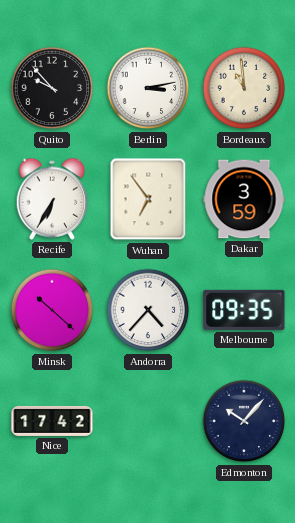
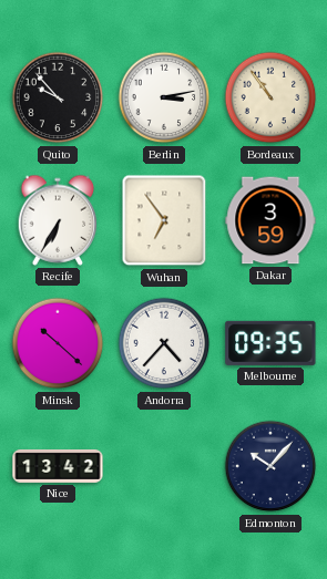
Bordeaux: 10:59 -> 10:54 (270, 97)
Nice: 17:42 -> 13:42 (58, 466)
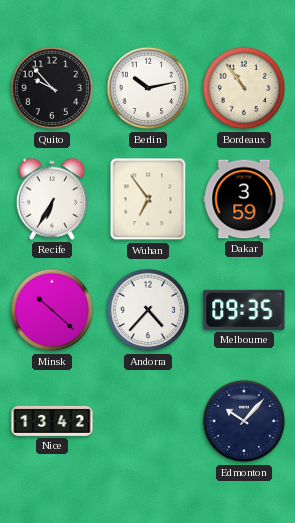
Berlin: 3:13 -> 10:13 (148, 88)
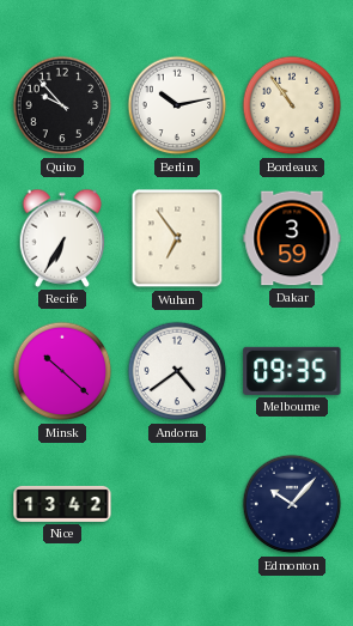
Andorra: 4:37 -> 4:39 (177, 371)
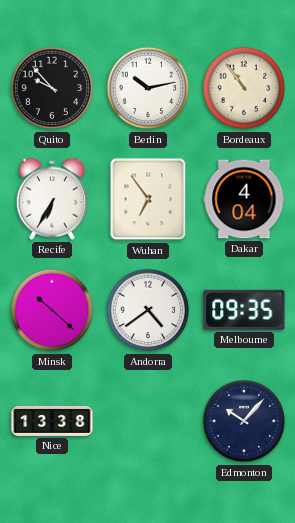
Dakar: 3:59 -> 4:04 (244, 199)
Nice: 13:42 -> 13:38 (52, 421)
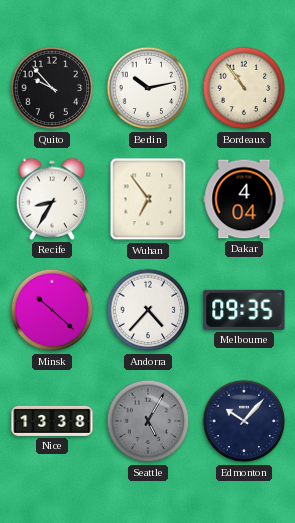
Recife: 6:35 -> 8:35 (52, 199)
Andorra: 4:39 -> 4:37 (148, 310)
Seattle: none -> 5:05 (148, 421)
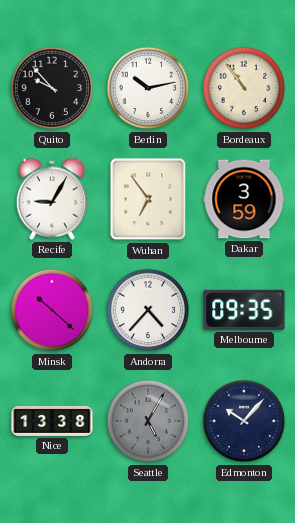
Recife: 8:35 -> 9:05 (52, 199)
Dakar: 4:04 -> 3:59 (244, 199)
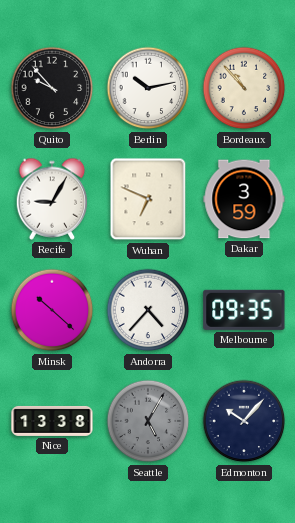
Bordeaux: 10:54 -> 10:53 (244, 88)
Wuhan: 6:54 -> 6:49 (148, 199)
